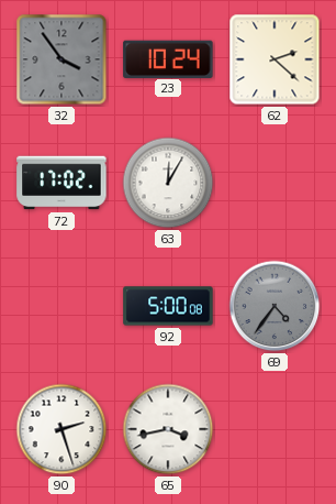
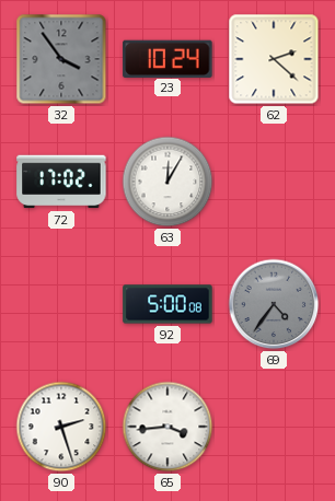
65: 3:43 -> 3:44 (168, 427)
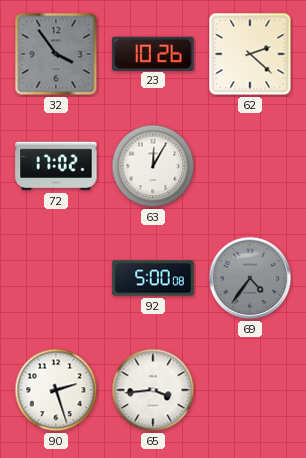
23: 10:24 -> 10:26 (153, 53)
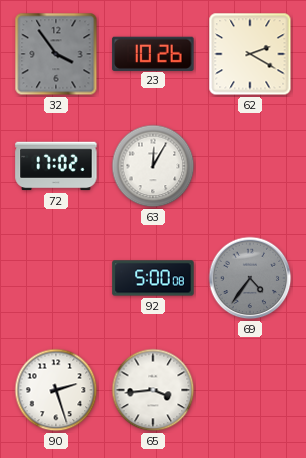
62: 2:22 -> 2:20 (250, 54)
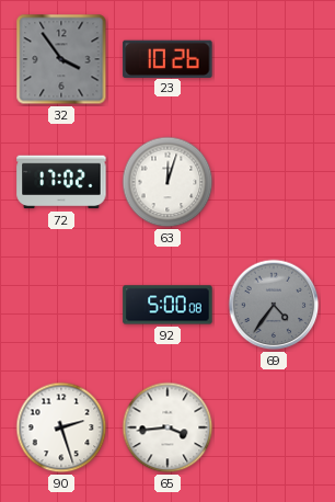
62: 2:20 -> none (250, 54)
63: 12:05 -> 12:03 (168, 182)
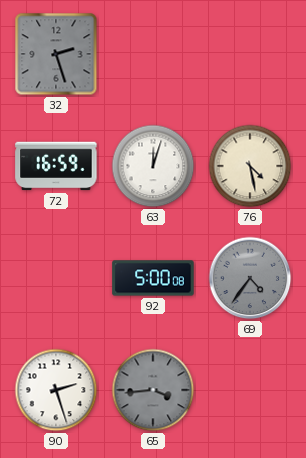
32: 3:54 -> 2:27 (56, 54)
23: 10:26 -> none (168, 58)
72: 17:02 -> 16:59 (56, 166)
76: none -> 4:28 (250, 166)
65 dial: white -> grey (153, 390)
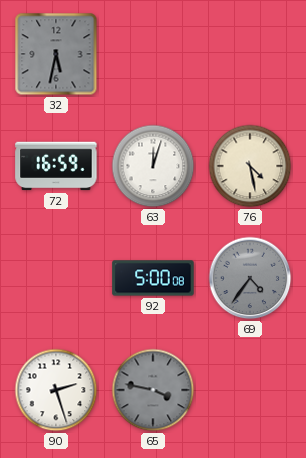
32: 2:27 -> 5:32 (56, 54)
65: 3:44 -> 3:47 (153, 390)
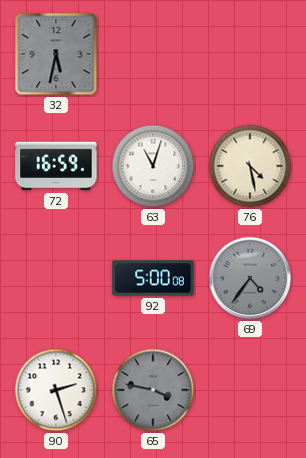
63: 12:03 -> 11:03 (153, 166)
